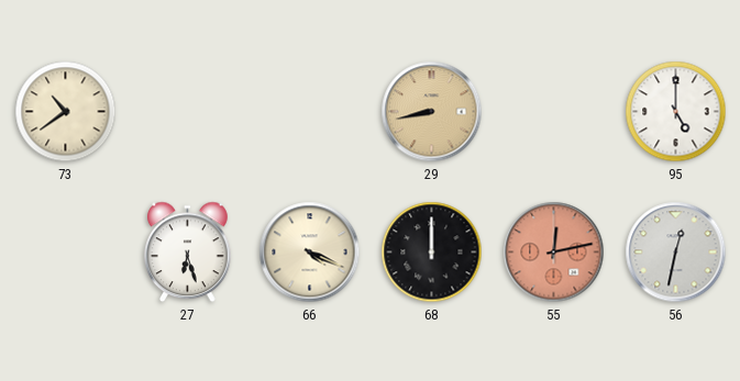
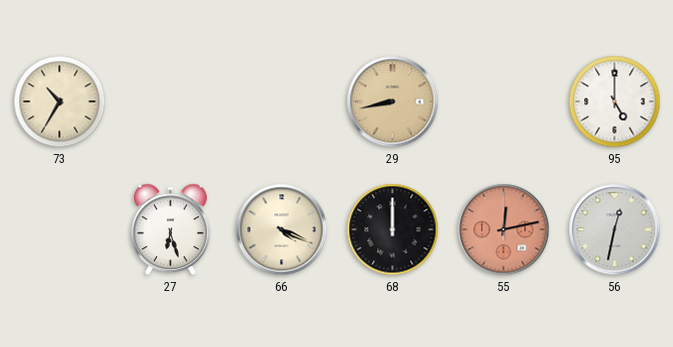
73: 10:39 -> 10:35 (60, 102)
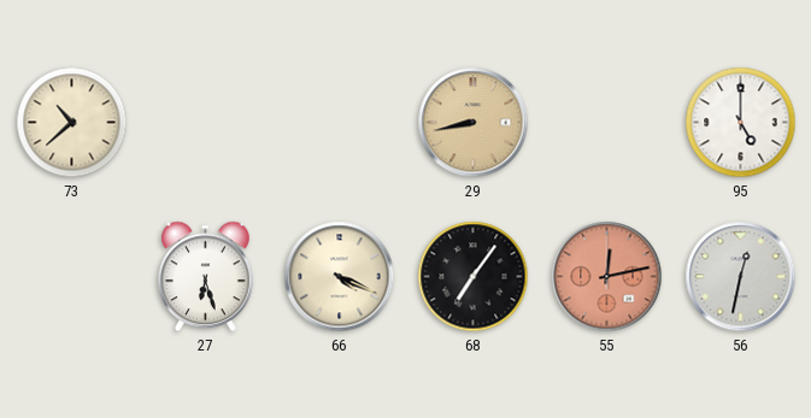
73: 10:35 -> 10:38 (72, 123)
68: 12:00 -> 7:06 (474, 277)
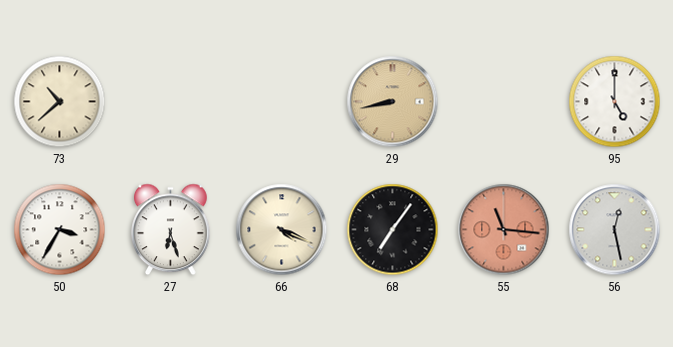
50: none -> 3:35 (60, 230)
55: 12:13 -> 11:16 (504, 230)
56: 12:32 -> 12:28 (615, 230)
